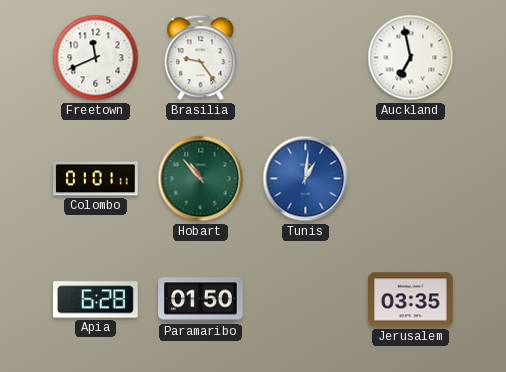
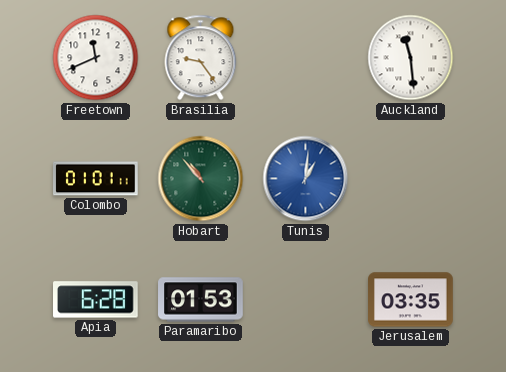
Auckland: 6:58 -> 11:29 (411, 58)
Paramaribo: 01:50 -> 01:53 (201, 300)
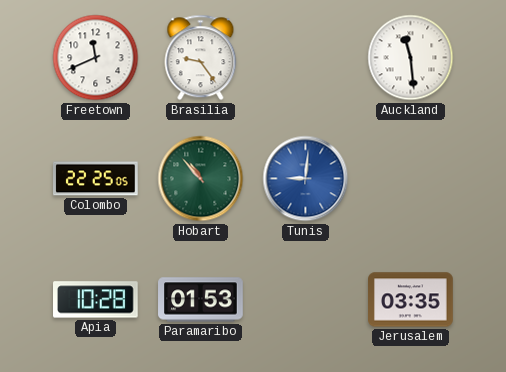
Colombo: 01:01 -> 22:25 (96, 179)
Tunis: 1:01 -> 9:01 (306, 179)
Apia: 6:28 -> 10:28 (96, 300)
